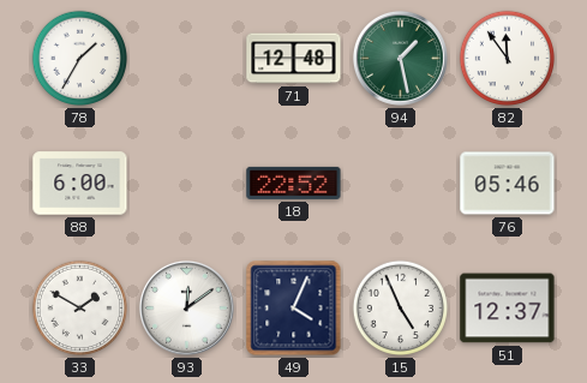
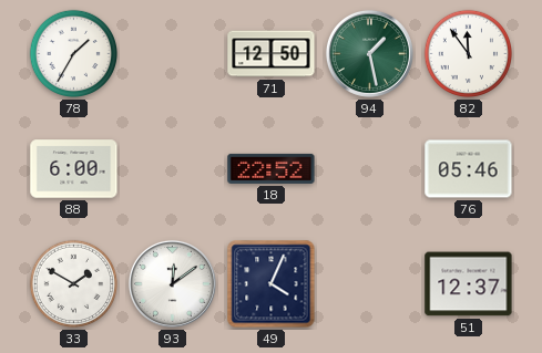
71: 12:48 -> 12:50 (272, 54)
15: 4:56 -> none (401, 309)
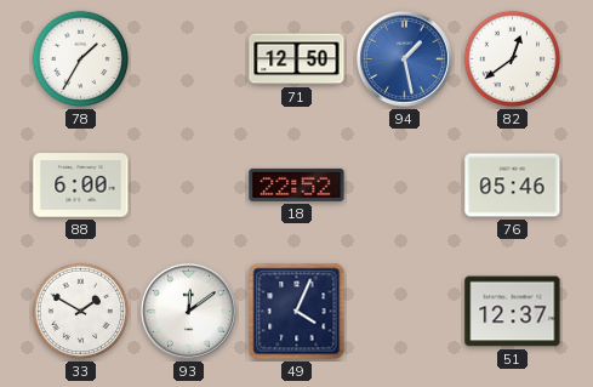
94 dial: green -> blue (404, 58)
82: 11:54 -> 12:39 (513, 59)
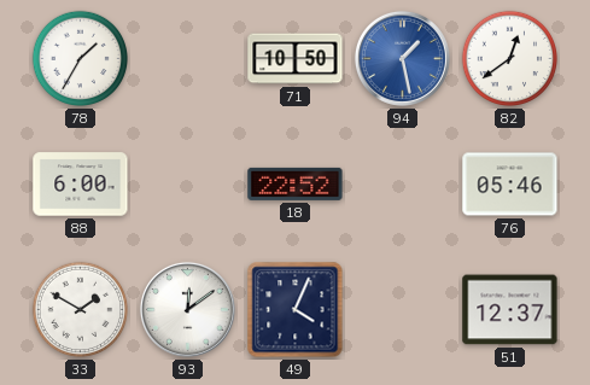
71: 12:50 -> 10:50 (296, 59)
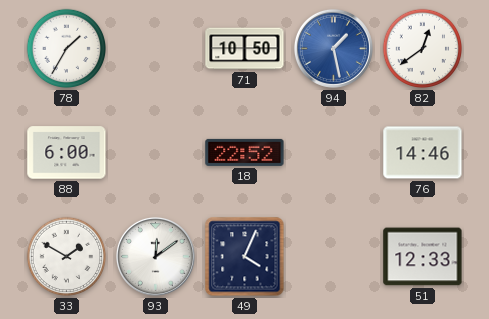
76: 05:46 -> 14:46 (423, 153)
51: 12:37 -> 12:33 (423, 257)
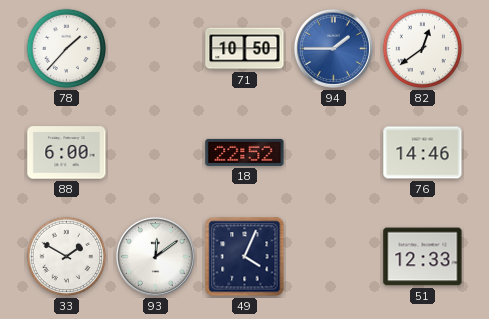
78: 1:35 -> 1:37 (67, 49)
94: 1:28 -> 1:45 (333, 48)
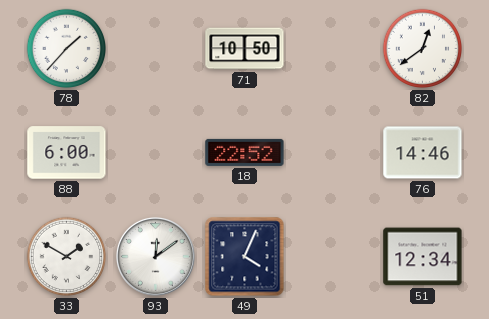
94: 1:45 -> none (333, 48)
51: 12:33 -> 12:34 (423, 257)
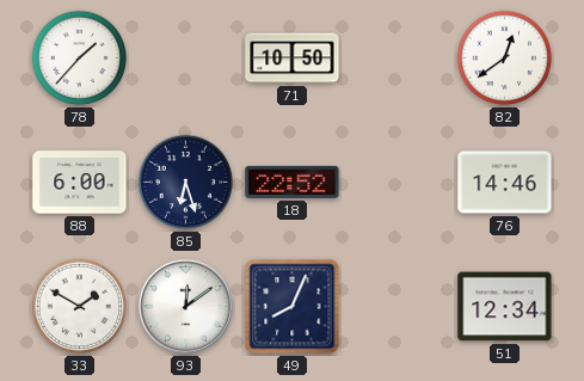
85: none -> 6:27 (186, 183)
49: 4:04 -> 8:04 (293, 307)
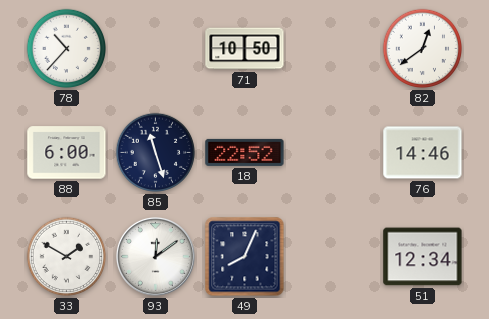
78: 1:37 -> 10:37 (67, 49)
85: 6:27 -> 11:27 (156, 153)
